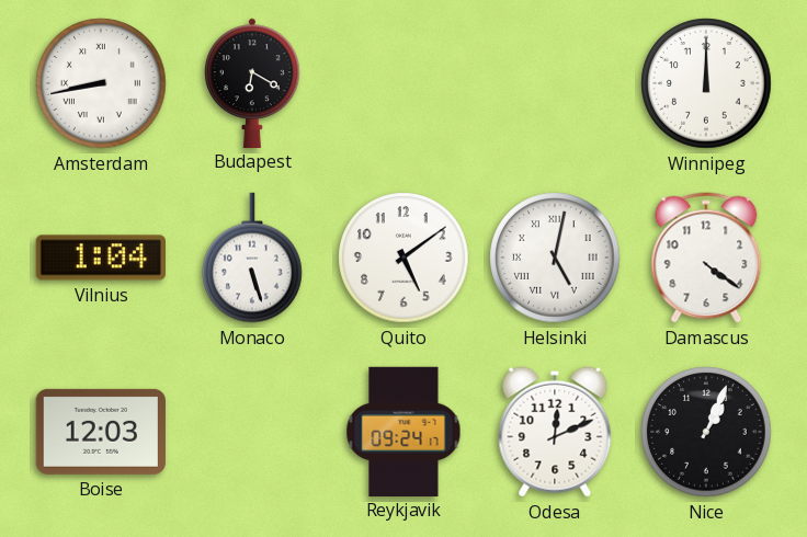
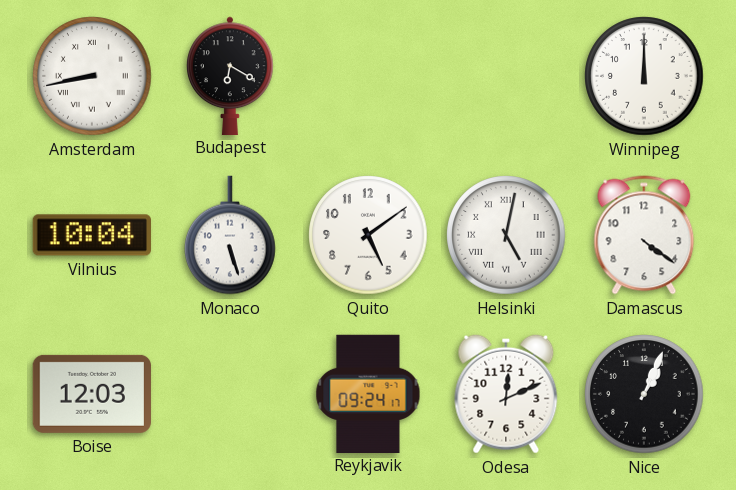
Vilnius: 1:04 -> 10:04 (91, 235)
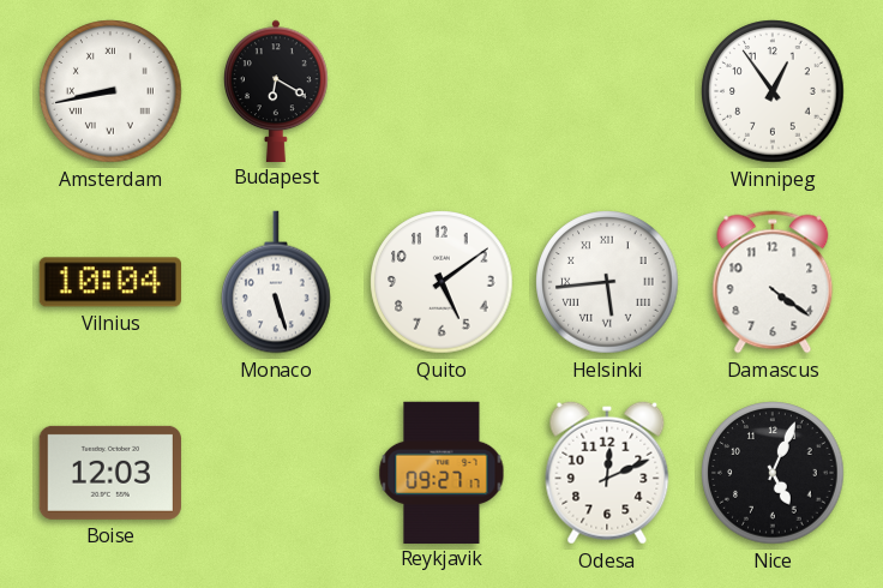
Winnipeg: 12:00 -> 12:54 (773, 91)
Helsinki: 5:02 -> 5:44 (607, 282)
Reykjavik: 09:24 -> 09:27 (441, 472)
Nice: 1:04 -> 5:04 (773, 473)
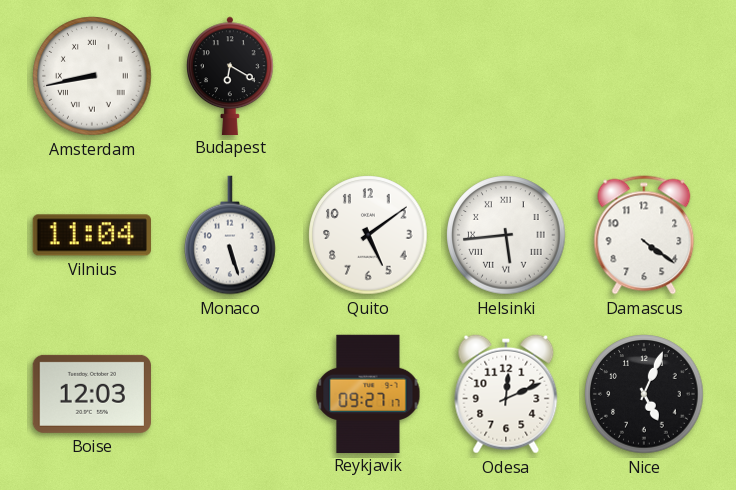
Winnipeg: 12:54 -> none (773, 91)
Vilnius: 10:04 -> 11:04 (91, 235)
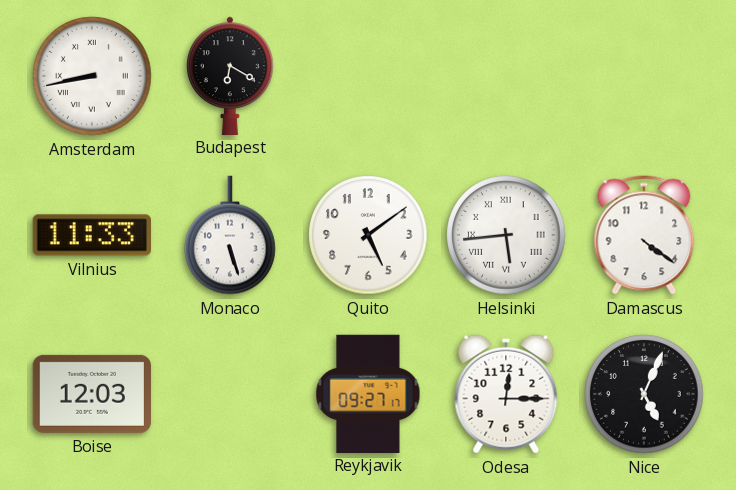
Vilnius: 11:04 -> 11:33 (91, 235)
Odesa: 12:11 -> 12:15 (506, 394)
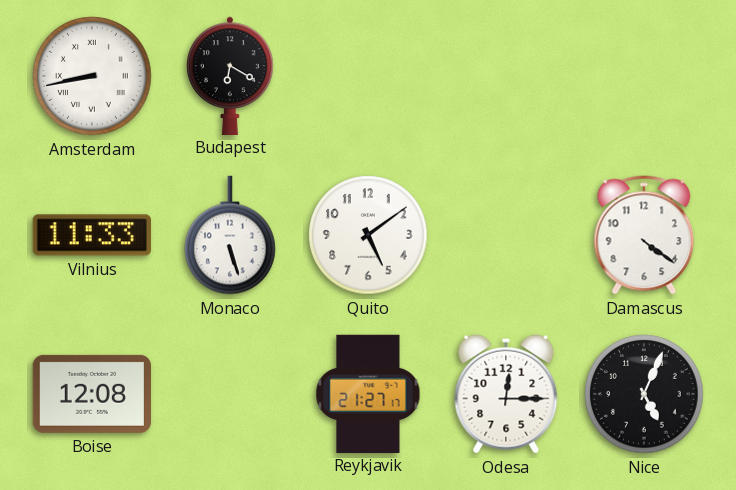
Helsinki: 5:44 -> none (506, 235)
Boise: 12:03 -> 12:08 (92, 394)
Reykjavik: 09:27 -> 21:27 (368, 393)
